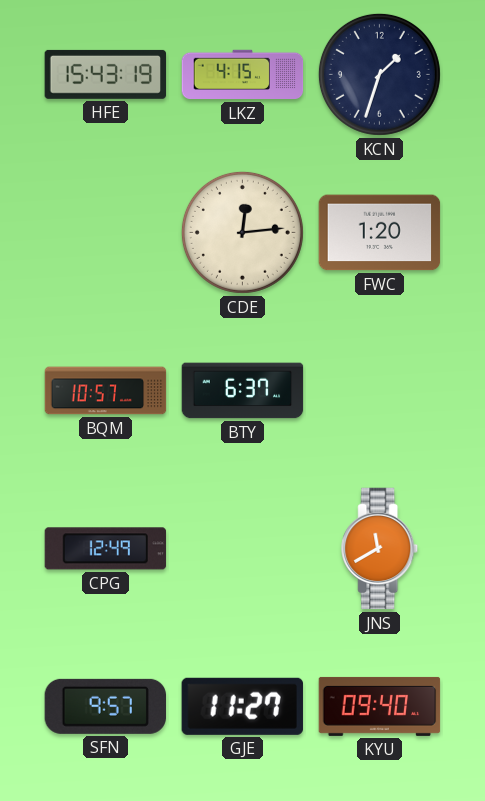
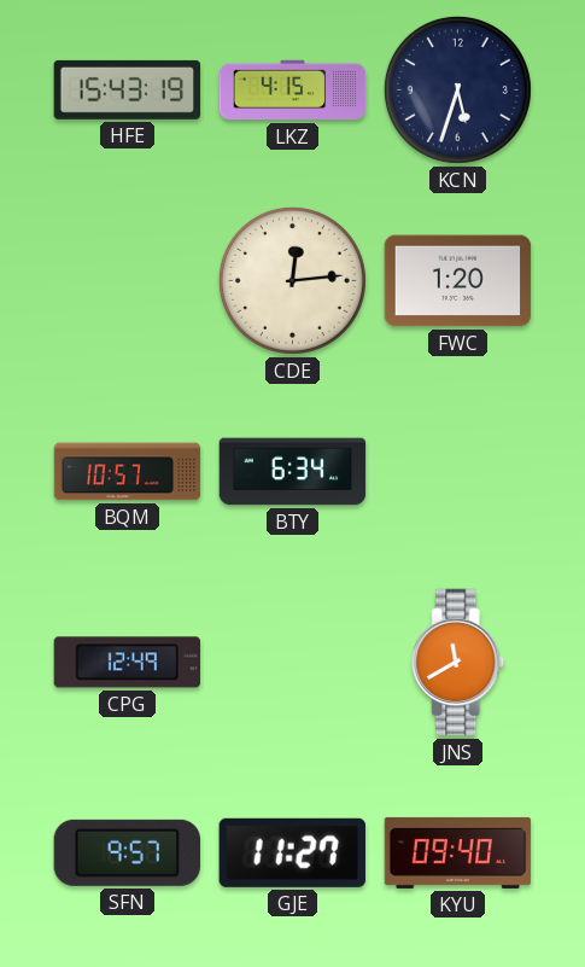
KCN: 1:33 -> 5:33 (457, 89)
BTY: 6:37 -> 6:34 (293, 472)
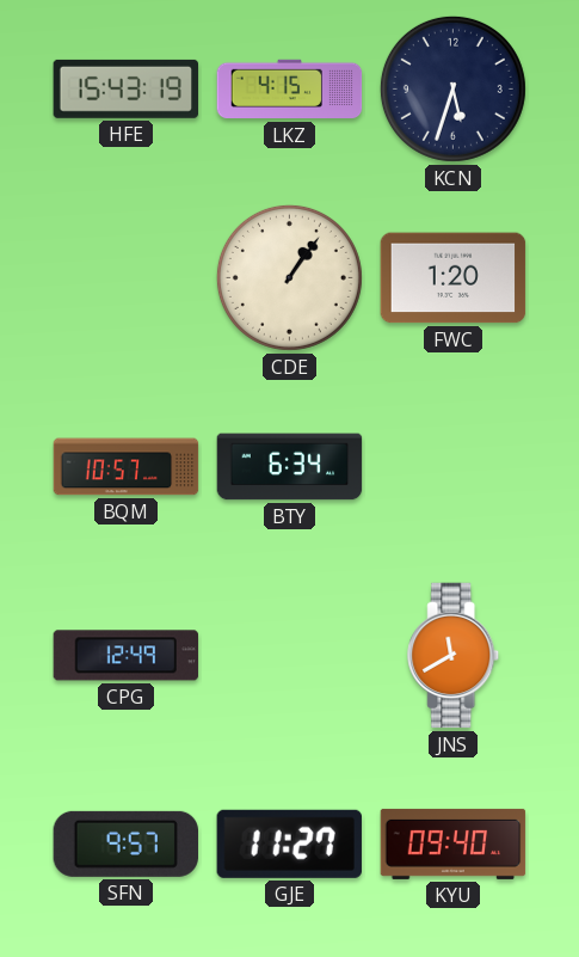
CDE: 12:14 -> 1:06 (289, 277)
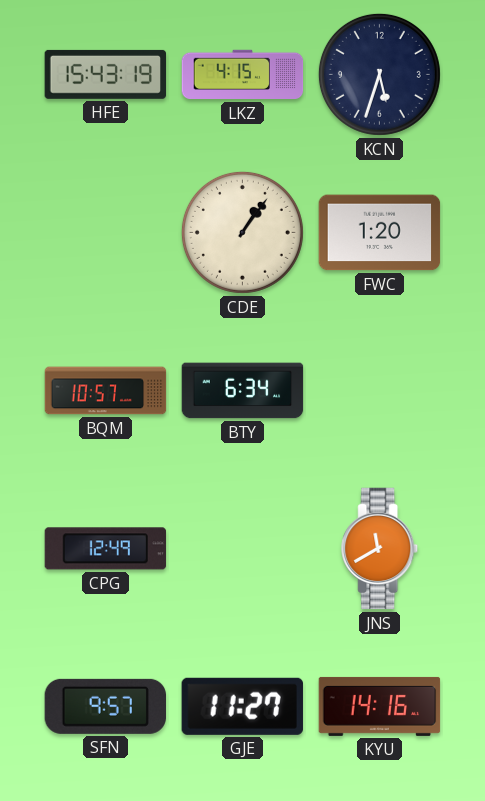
KYU: 09:40 -> 14:16 (380, 706)
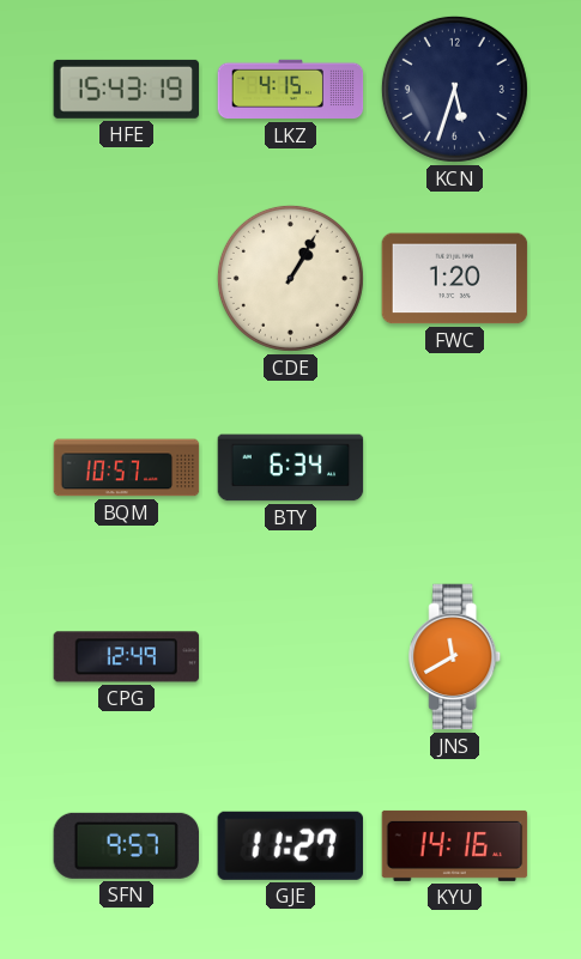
CDE: 1:06 -> 1:05 (290, 278)
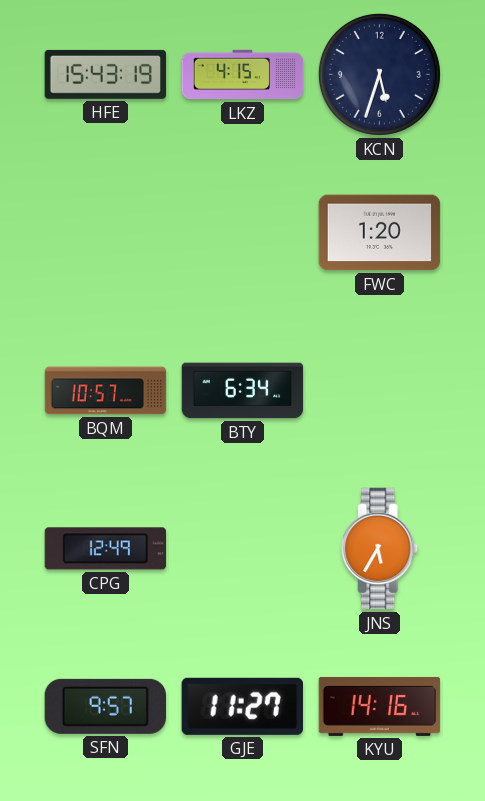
CDE: 1:05 -> none (290, 278)
JNS: 11:40 -> 5:35 (380, 549)
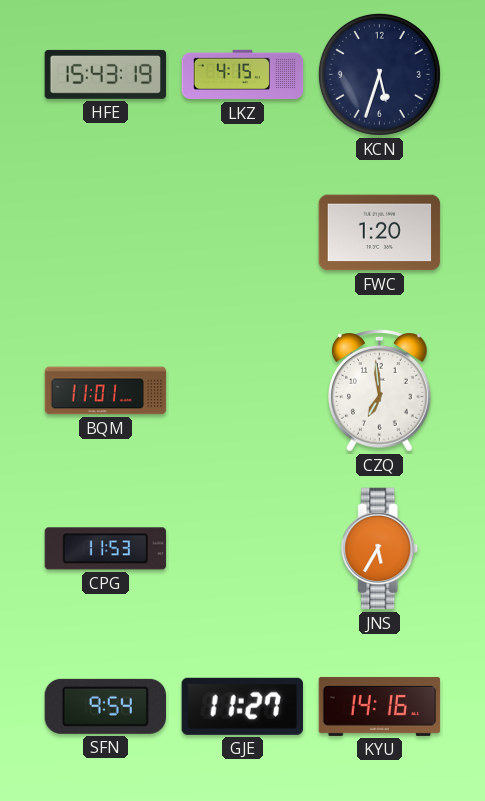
BQM: 10:57 -> 11:01 (106, 391)
BTY: 6:34 -> none (243, 391)
CZQ: none -> 6:59 (380, 391)
CPG: 12:49 -> 11:53 (106, 549)
SFN: 9:57 -> 9:54 (105, 706)
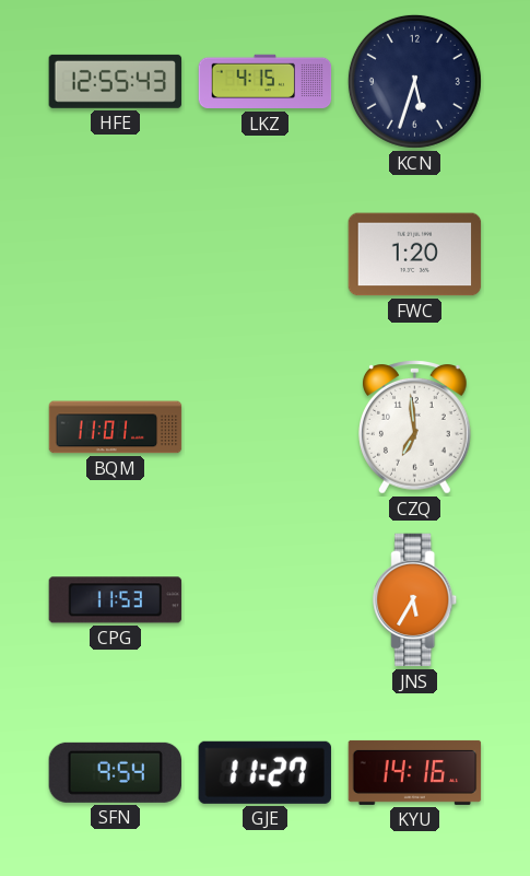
HFE: 15:43 -> 12:55 (116, 81)
